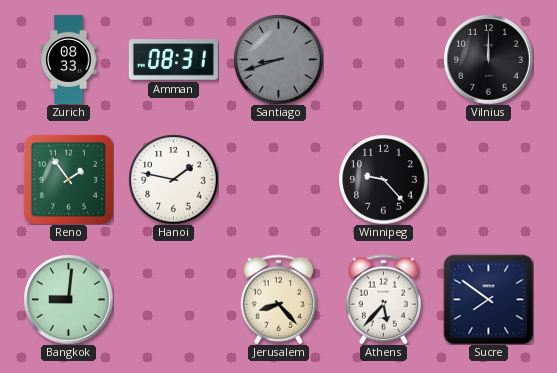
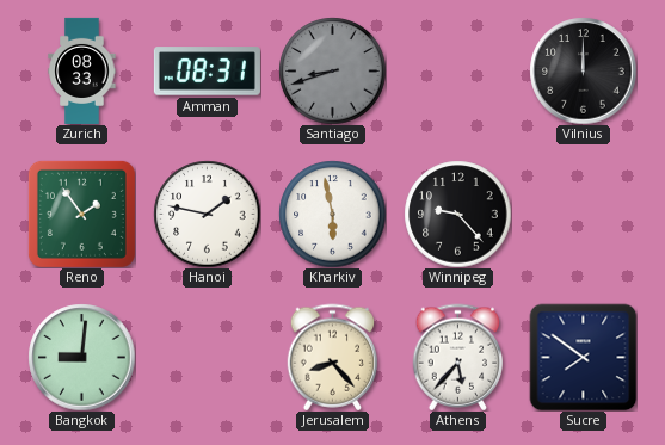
Kharkiv: none -> 5:58 (332, 214)
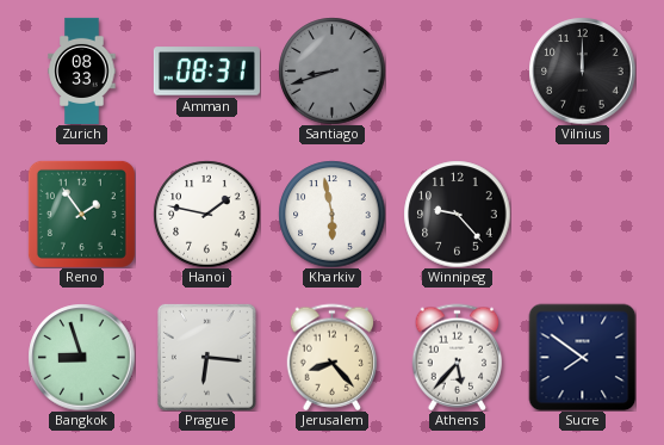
Bangkok: 9:01 -> 8:57 (81, 357)
Prague: none -> 6:16 (206, 357)
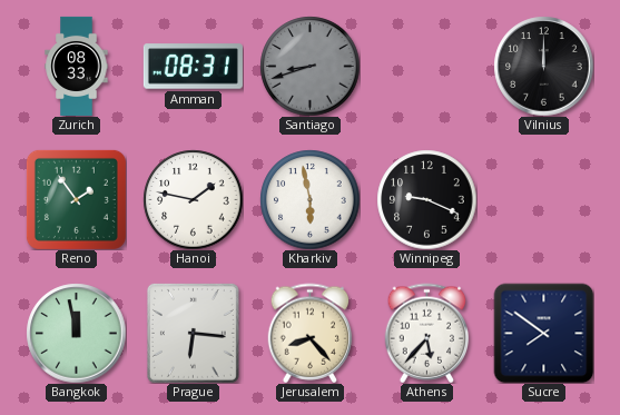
Winnipeg: 9:23 -> 9:19 (426, 199)
Bangkok: 8:57 -> 11:58 (76, 333)
